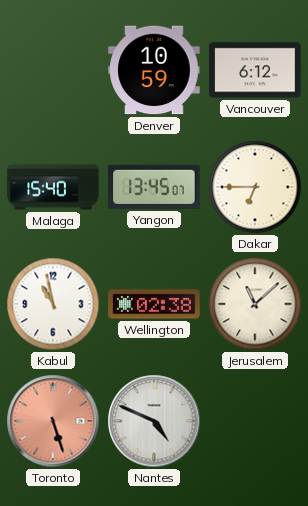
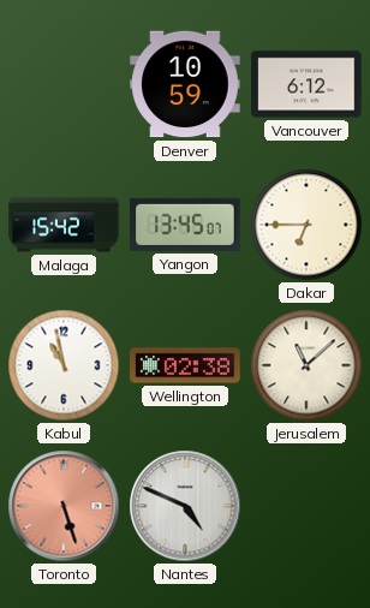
Malaga: 15:40 -> 15:42 (64, 225)
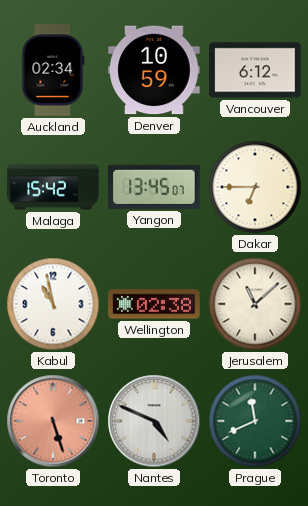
Auckland: none -> 02:34 (53, 70)
Prague: none -> 11:41 (255, 421)
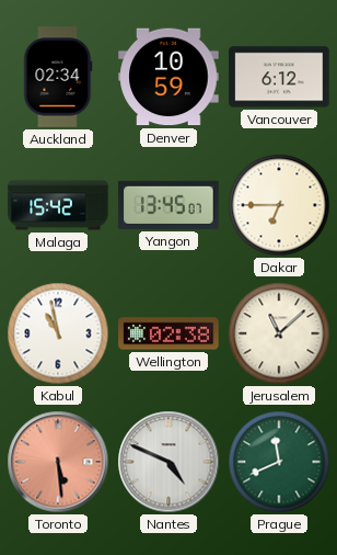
Toronto: 5:27 -> 5:29 (58, 462)
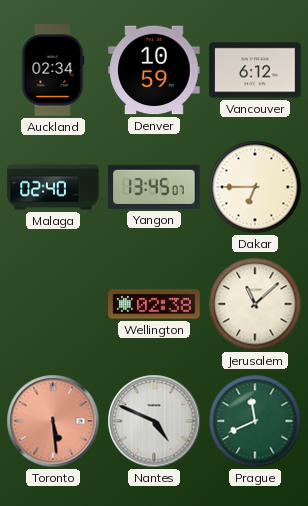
Malaga: 15:42 -> 02:40 (53, 187)
Kabul: 10:58 -> none (58, 333)
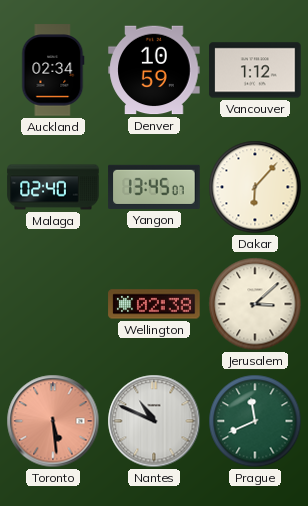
Vancouver: 6:12 -> 1:12 (255, 70)
Dakar: 6:45 -> 6:07 (255, 187)
Jerusalem: 11:08 -> 3:08 (255, 304)
Nantes: 4:49 -> 10:49 (154, 421)
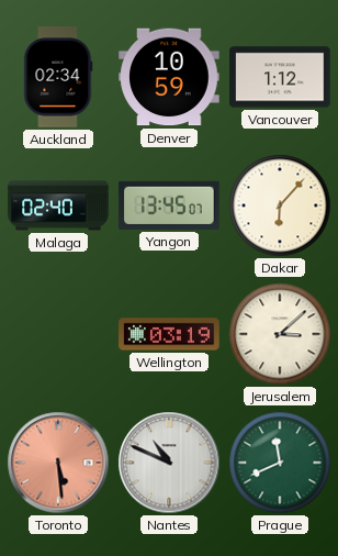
Wellington: 02:38 -> 03:19 (169, 334)
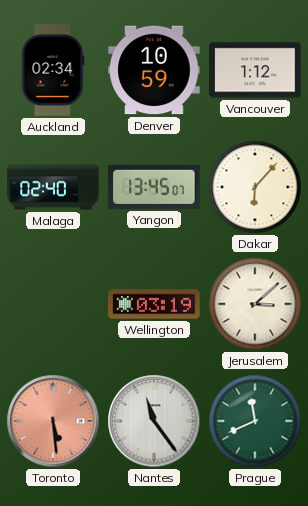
Nantes: 10:49 -> 11:24 (154, 421)
